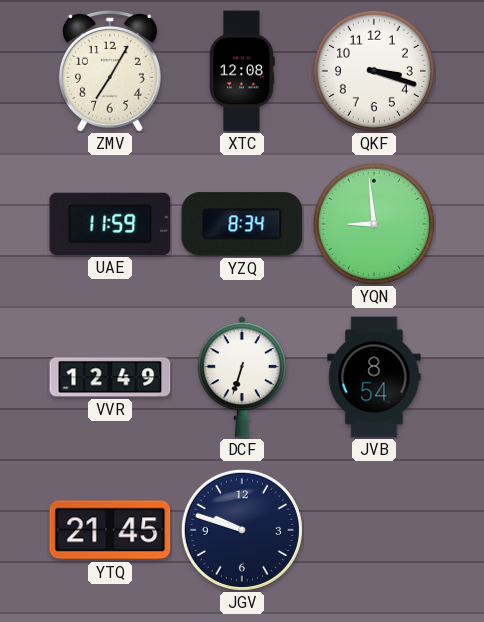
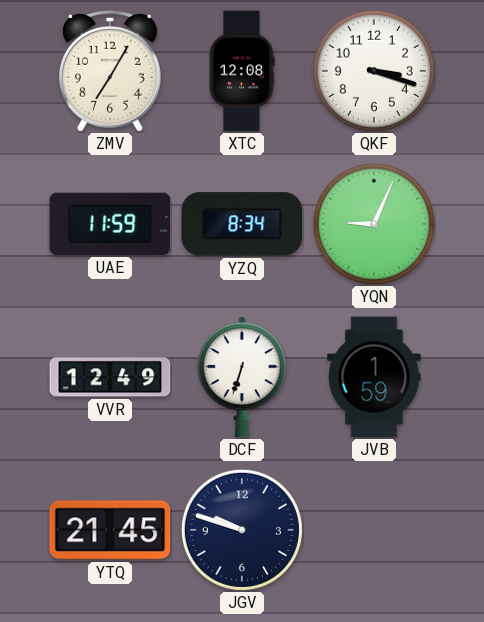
YQN: 8:59 -> 9:04 (374, 224)
JVB: 8:54 -> 1:59 (374, 377)
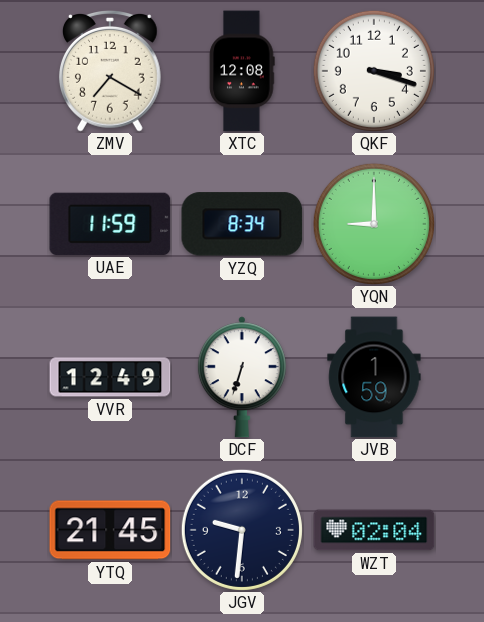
ZMV: 7:05 -> 7:20 (110, 72)
YQN: 9:04 -> 9:00 (374, 224)
JGV: 9:48 -> 9:31 (242, 530)
WZT: none -> 02:04 (374, 530)
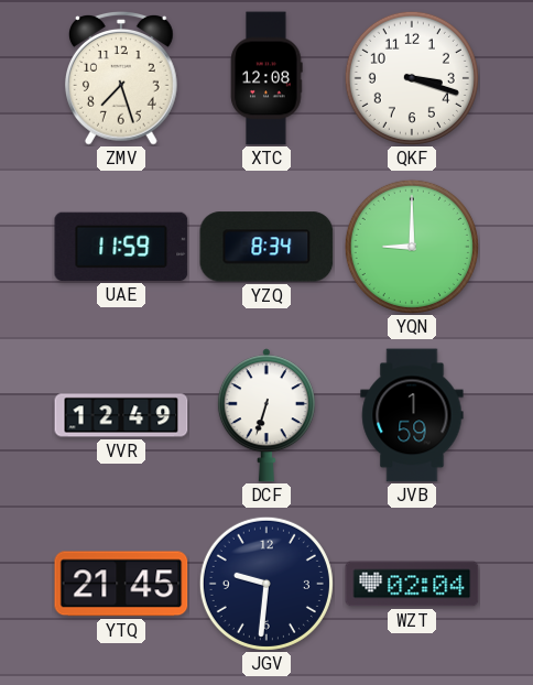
ZMV: 7:20 -> 7:27 (121, 79)
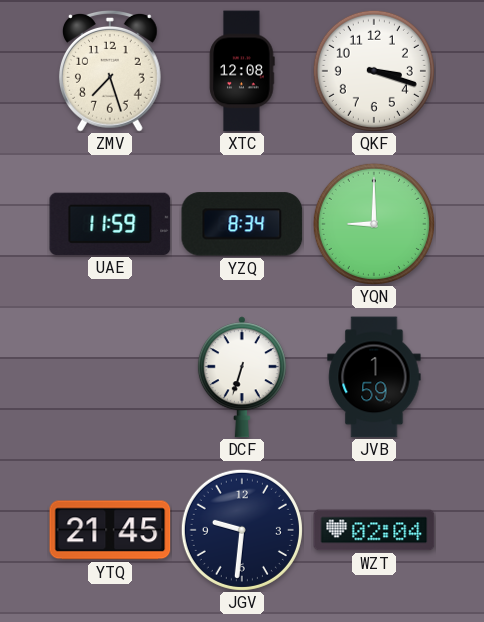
VVR: 12:49 -> none (121, 415)
